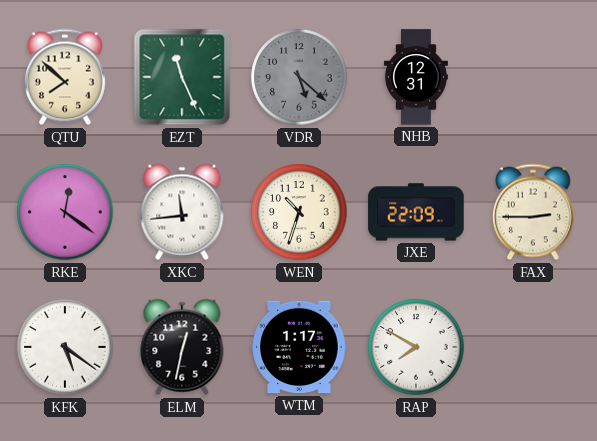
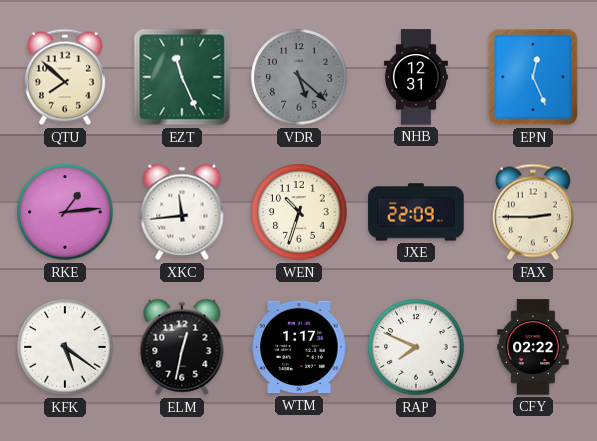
EPN: none -> 12:26 (533, 77)
RKE: 12:21 -> 1:14 (65, 212)
RAP: 7:50 -> 7:49 (416, 347)
CFY: none -> 02:22 (533, 347)
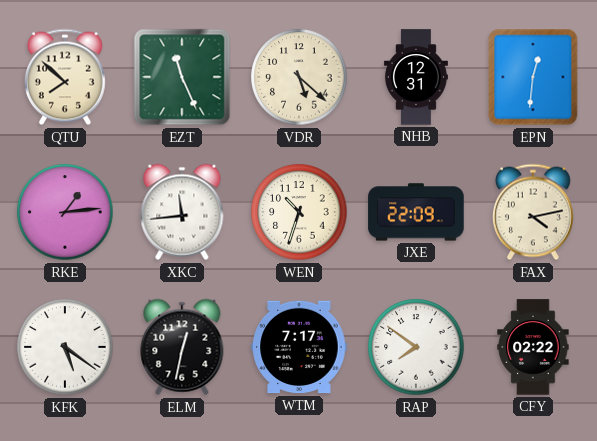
VDR dial: grey -> cream (299, 77)
EPN: 12:26 -> 12:31 (533, 77)
FAX: 2:45 -> 4:13 (533, 212)
WTM: 1:17 -> 7:17 (299, 347)
RAP: 7:49 -> 7:51 (416, 347)
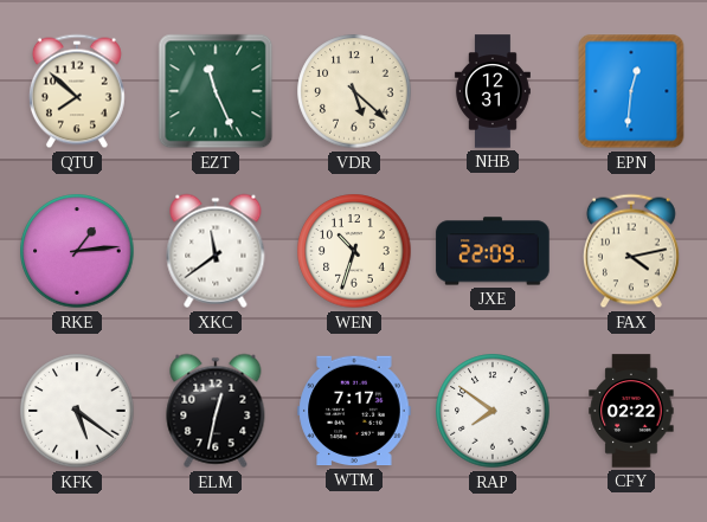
XKC: 11:44 -> 11:39 (216, 251)
